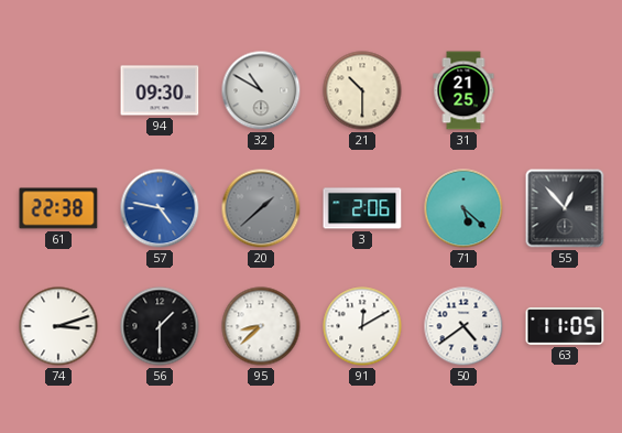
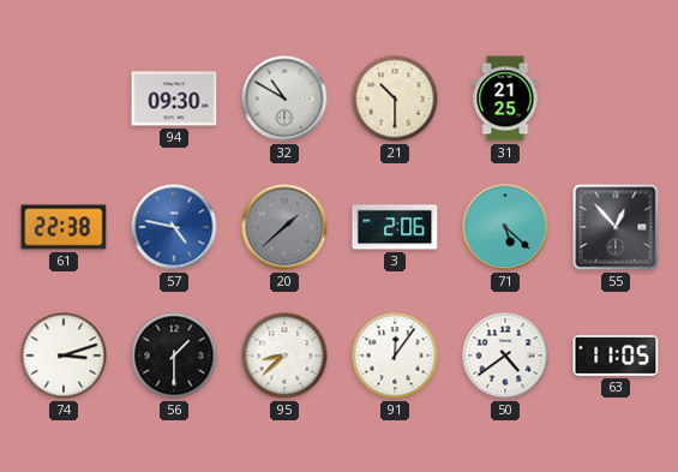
91: 12:10 -> 12:06 (395, 356)
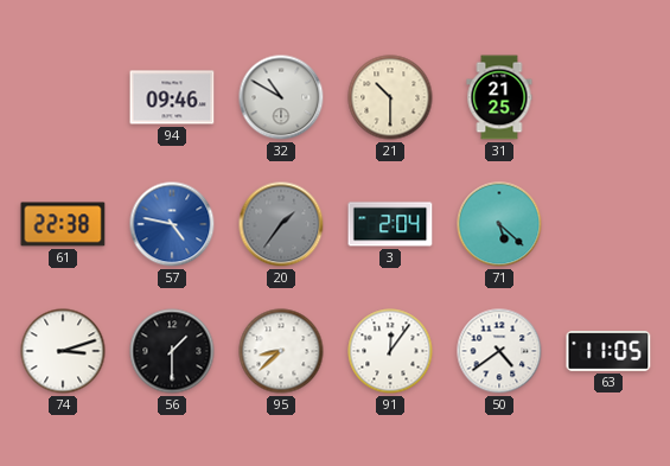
94: 09:30 -> 09:46 (172, 97)
20: 1:38 -> 1:36 (281, 224)
3: 2:06 -> 2:04 (390, 224)
55: 12:53 -> none (616, 227)
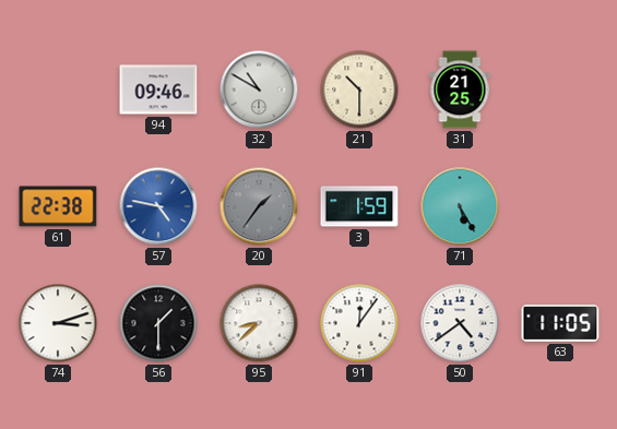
3: 2:04 -> 1:59 (359, 206)
71: 5:22 -> 5:25 (460, 206)
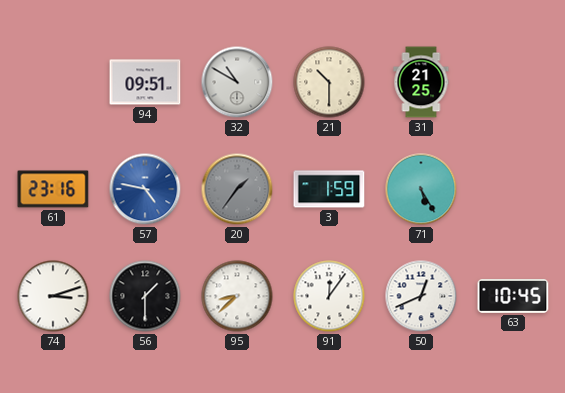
94: 09:46 -> 09:51 (145, 82)
61: 22:38 -> 23:16 (53, 189)
50: 4:39 -> 12:41 (421, 296)
63: 11:05 -> 10:45 (513, 297)
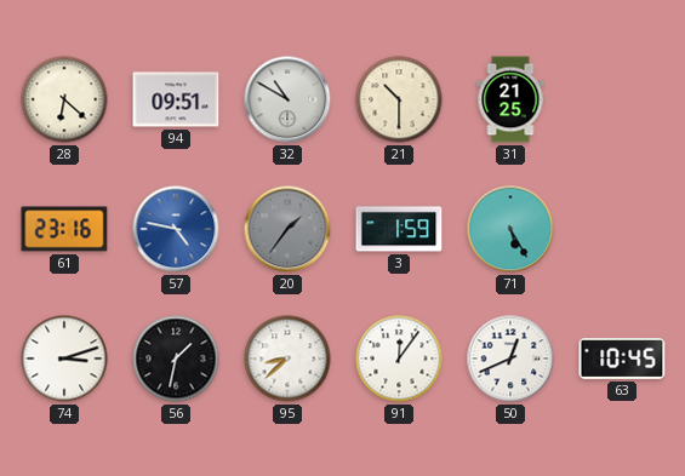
28: none -> 6:22 (64, 99)
56: 1:30 -> 1:32 (176, 359)
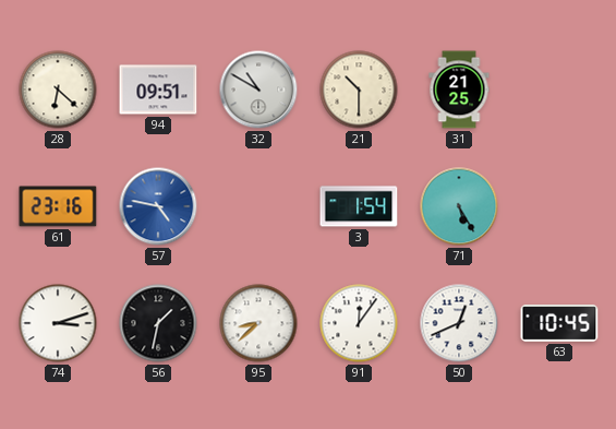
20: 1:36 -> none (287, 229)
3: 1:59 -> 1:54 (359, 206)
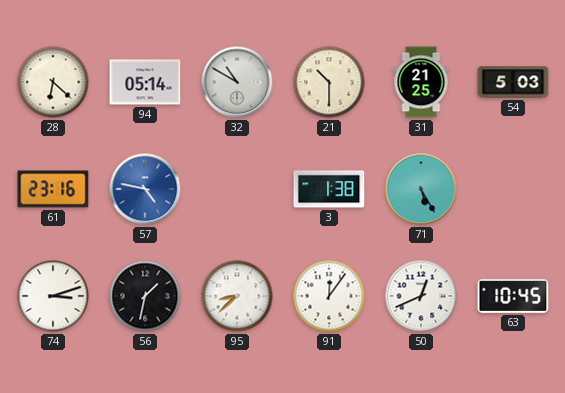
94: 09:51 -> 05:14 (145, 82)
54: none -> 5:03 (513, 82)
3: 1:54 -> 1:38 (329, 189)
